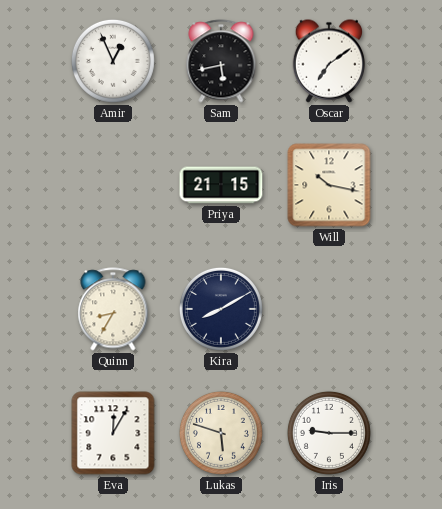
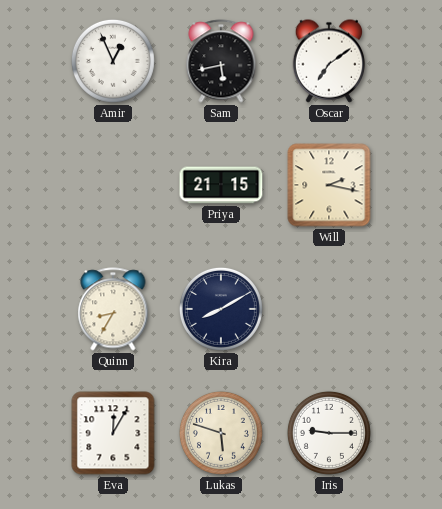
Will: 10:17 -> 2:17 (329, 185)
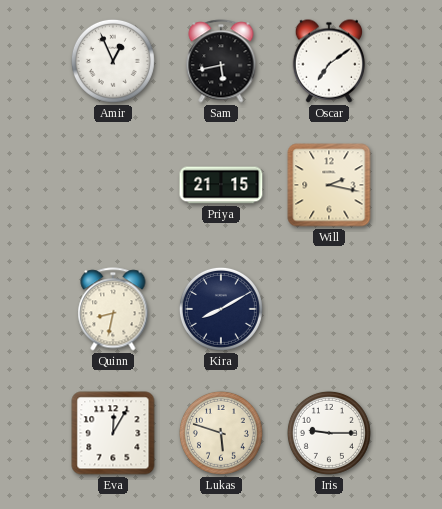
Quinn: 8:35 -> 8:32 (113, 309)
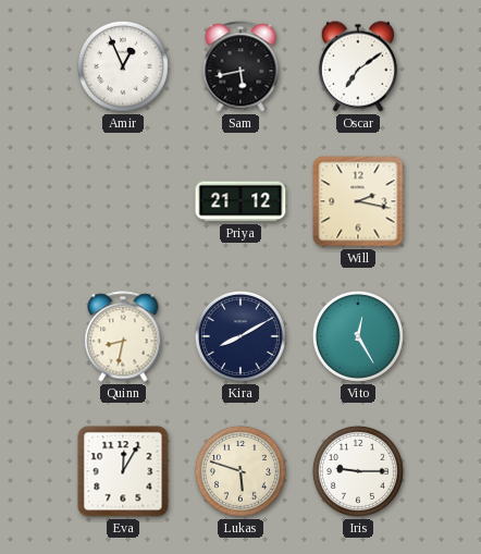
Priya: 21:15 -> 21:12 (240, 201)
Vito: none -> 12:25 (358, 336)
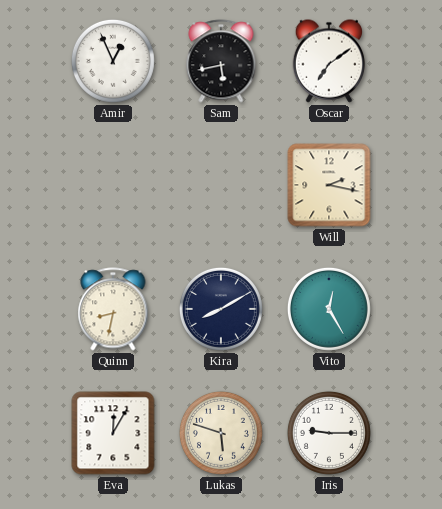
Priya: 21:12 -> none (240, 201)
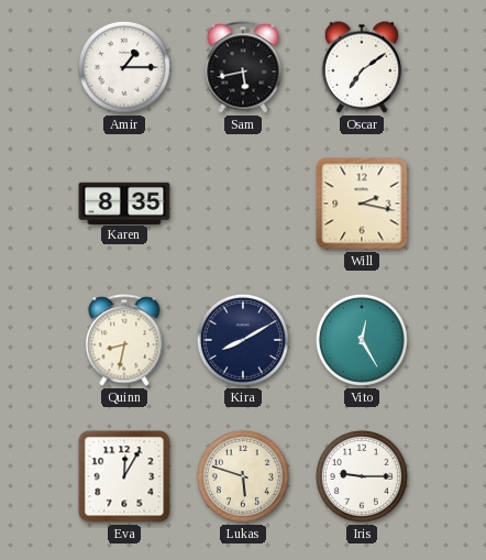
Amir: 12:56 -> 1:15 (124, 67)
Karen: none -> 8:35 (124, 202)
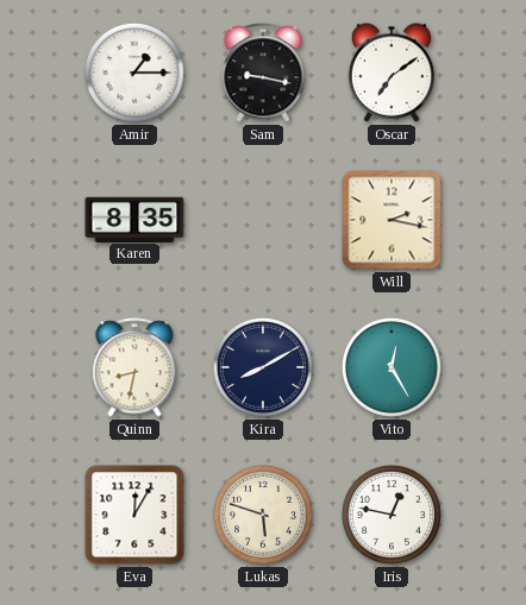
Sam: 5:43 -> 9:17 (263, 73)
Iris: 9:15 -> 12:47 (392, 515)
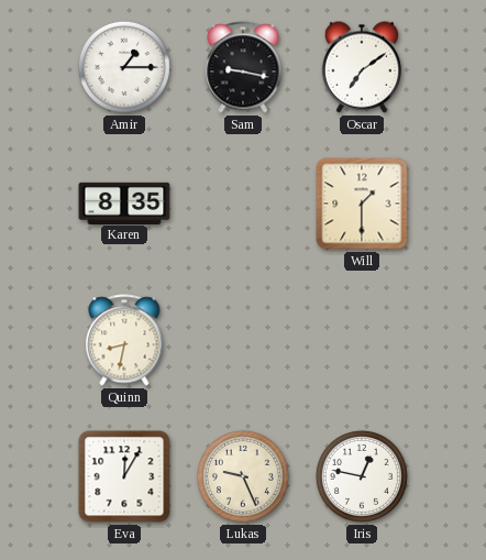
Will: 2:17 -> 1:30 (362, 204)
Kira: 8:10 -> none (263, 367)
Vito: 12:25 -> none (392, 367)
Lukas: 5:48 -> 9:26 (243, 476)
